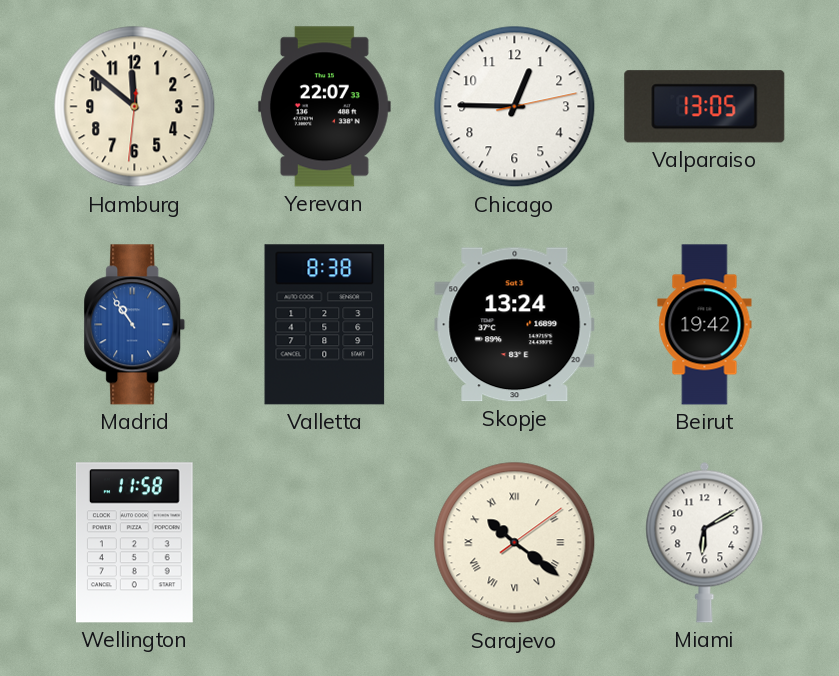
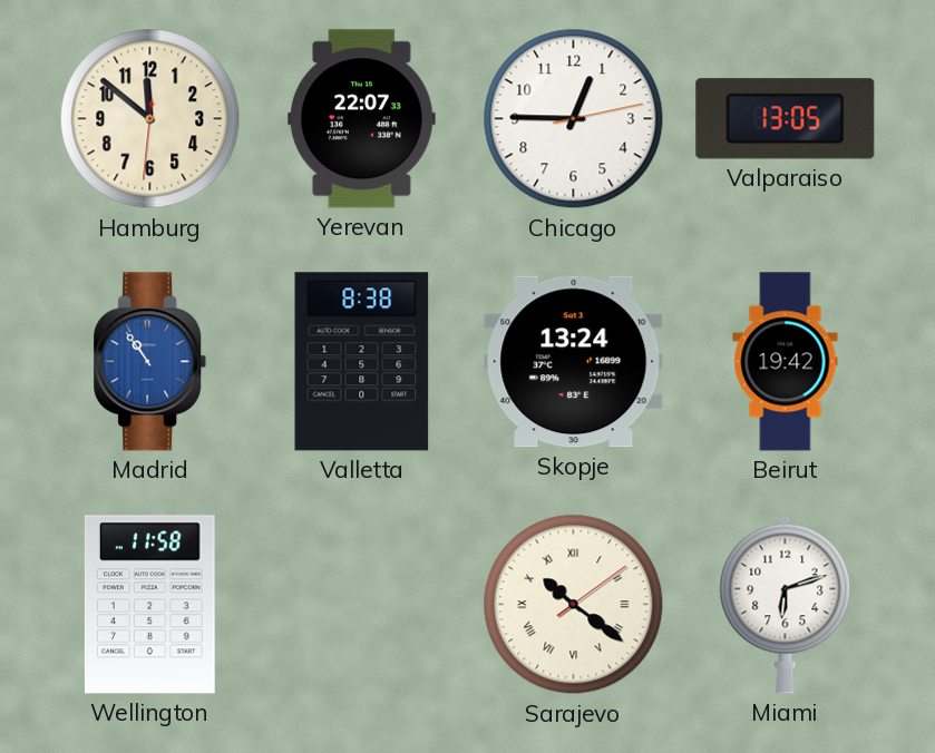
Miami: 6:10 -> 6:12 (786, 604)
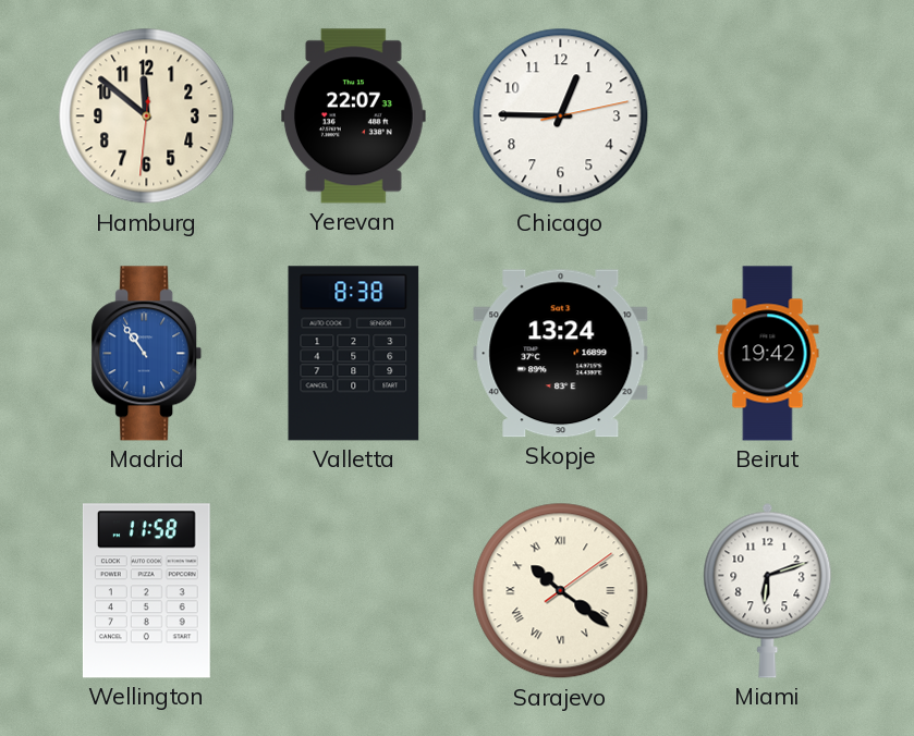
Valparaiso: 13:05 -> none (786, 119)
